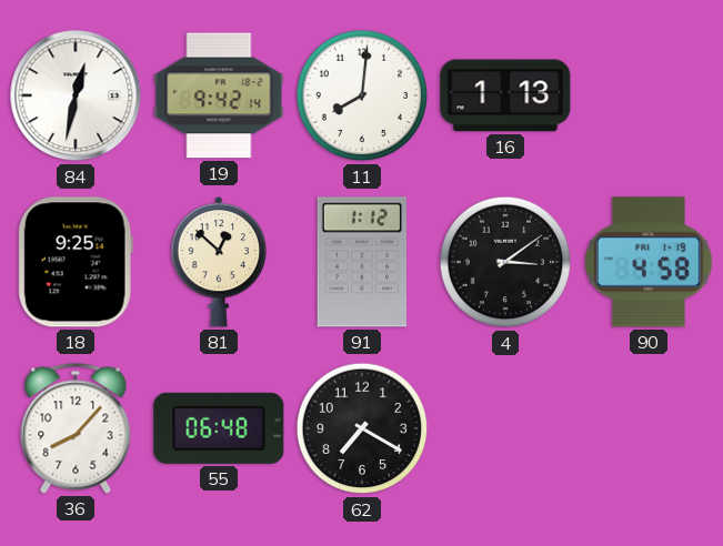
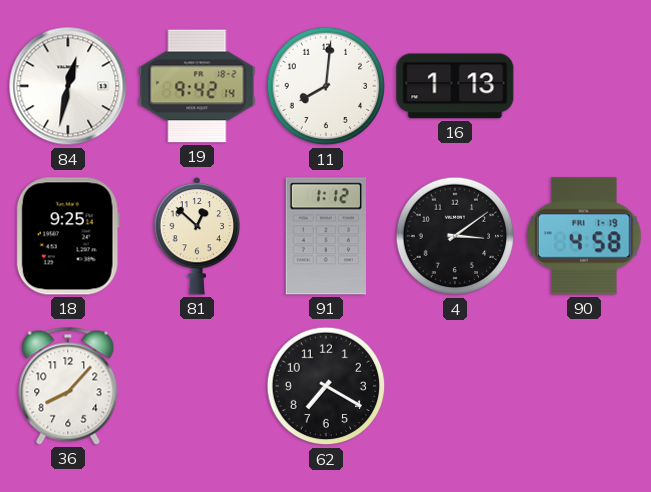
55: 06:48 -> none (219, 428)
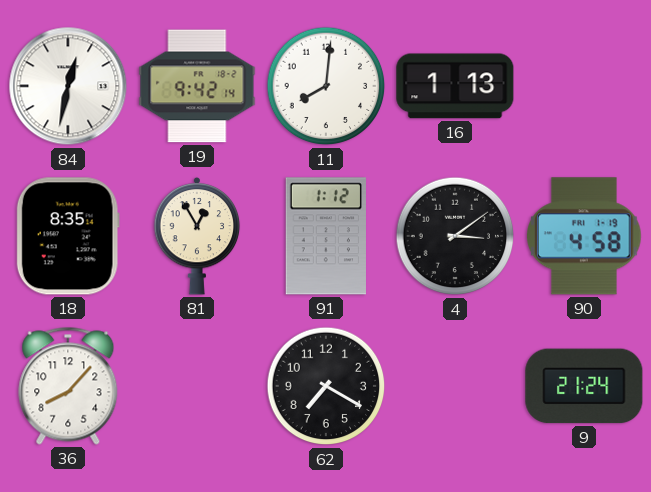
18: 9:25 -> 8:35 (68, 236)
81: 12:52 -> 12:55 (197, 236)
9: none -> 21:24 (584, 386)
